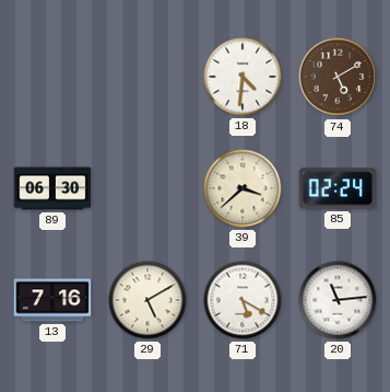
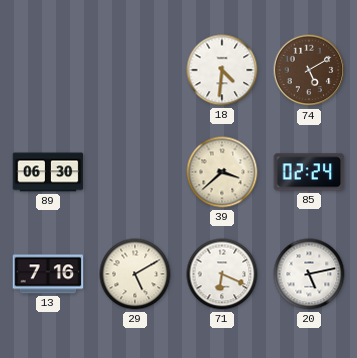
71: 5:20 -> 6:19 (222, 274)
20: 11:14 -> 5:13 (309, 274)
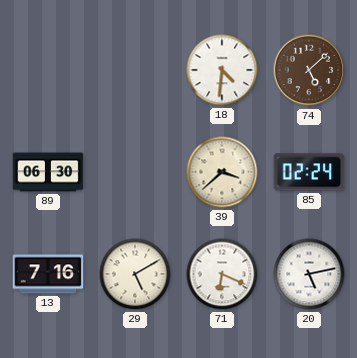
74: 5:10 -> 5:08 (309, 70)
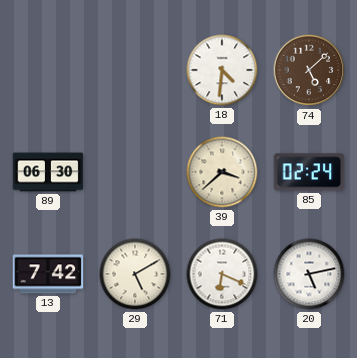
13: 7:16 -> 7:42 (48, 274)
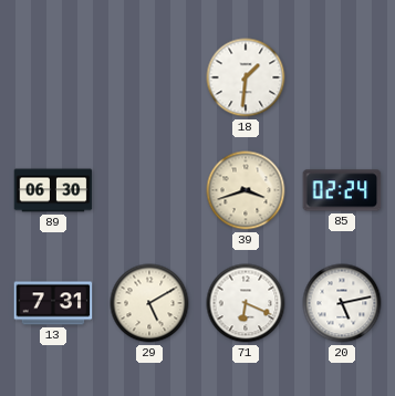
18: 4:31 -> 1:31 (246, 77)
74: 5:08 -> none (309, 70)
39: 3:38 -> 3:42 (246, 190)
13: 7:42 -> 7:31 (53, 303)
